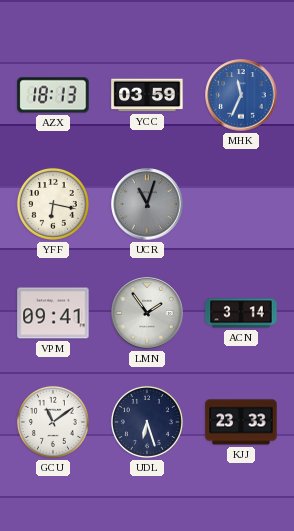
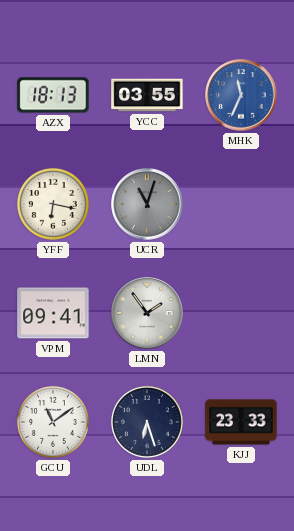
YCC: 03:59 -> 03:55 (147, 95)
ACN: 3:14 -> none (241, 313)
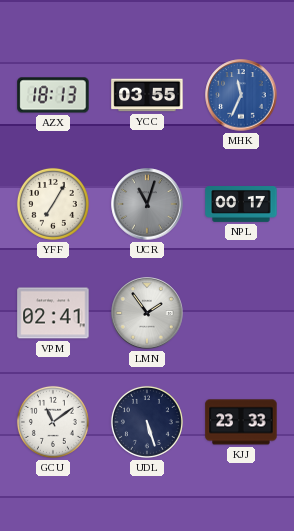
YFF: 6:17 -> 7:05 (53, 204)
NPL: none -> 00:17 (241, 205)
VPM: 09:41 -> 02:41 (53, 313)
UDL: 6:27 -> 5:27 (147, 422)
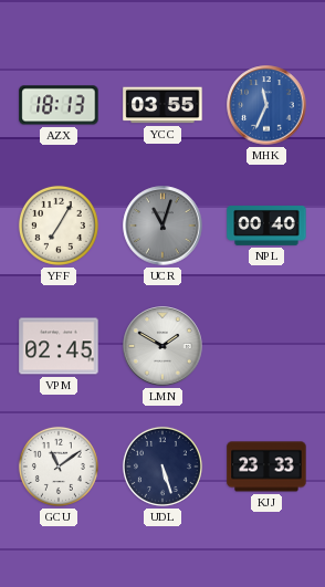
NPL: 00:17 -> 00:40 (266, 227)
VPM: 02:41 -> 02:45 (59, 346)
LMN: 1:54 -> 1:50 (162, 346)
